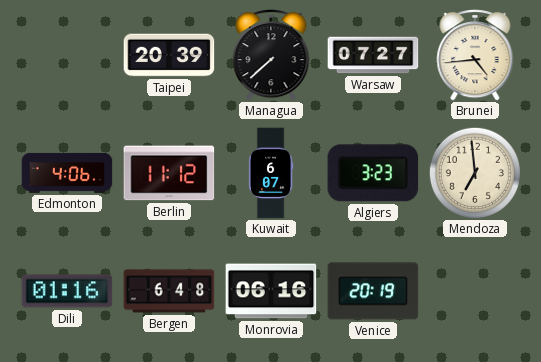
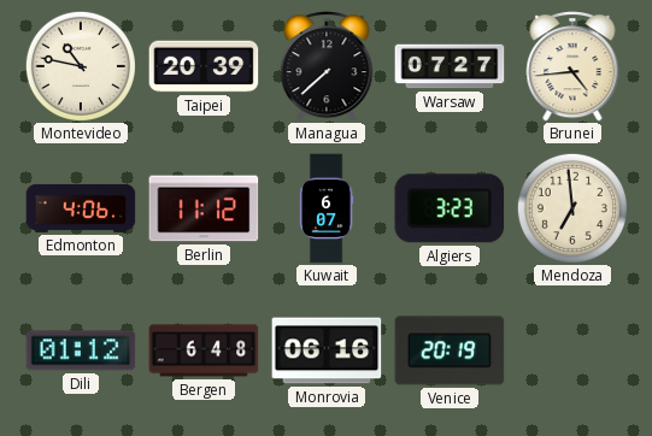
Montevideo: none -> 10:47 (81, 66)
Dili: 01:16 -> 01:12 (81, 350)
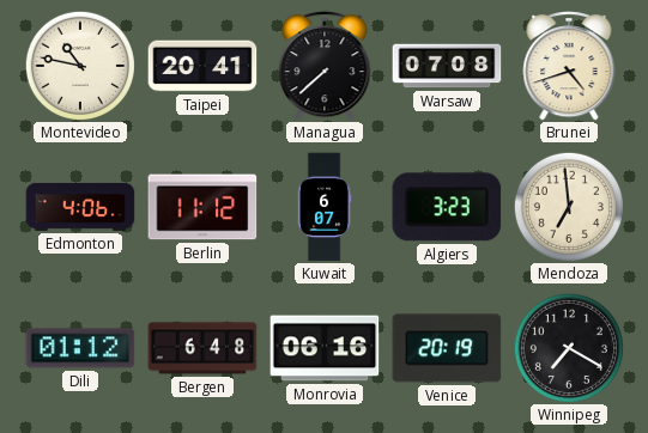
Taipei: 20:39 -> 20:41 (202, 66)
Warsaw: 07:27 -> 07:08 (447, 66)
Brunei: 4:44 -> 4:42 (569, 66)
Winnipeg: none -> 7:20 (569, 348)
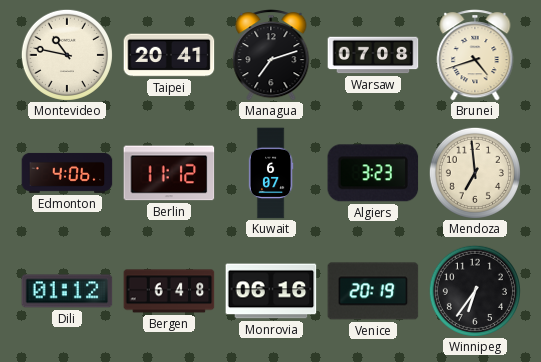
Managua: 7:38 -> 7:12 (271, 55)
Winnipeg: 7:20 -> 6:36 (475, 291)
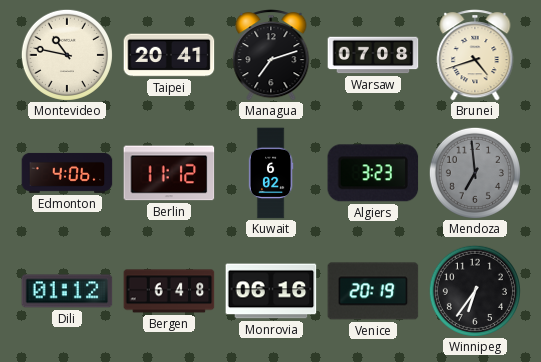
Kuwait: 6:07 -> 6:02 (271, 173)
Mendoza dial: cream -> grey (475, 173)
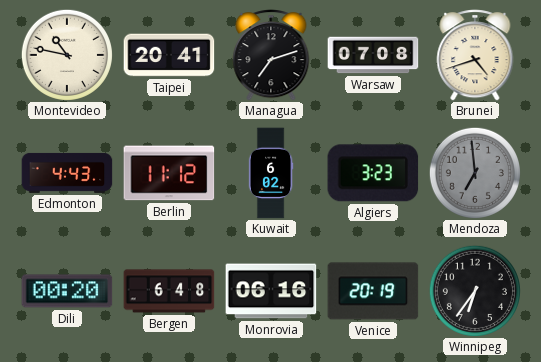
Edmonton: 4:06 -> 4:43 (67, 173)
Dili: 01:12 -> 00:20 (67, 291)
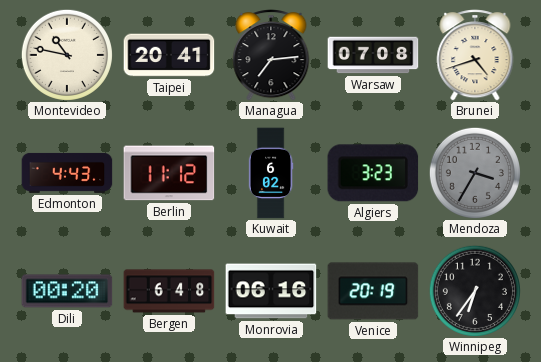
Managua: 7:12 -> 7:14 (271, 55)
Mendoza: 6:59 -> 3:35 (475, 173)
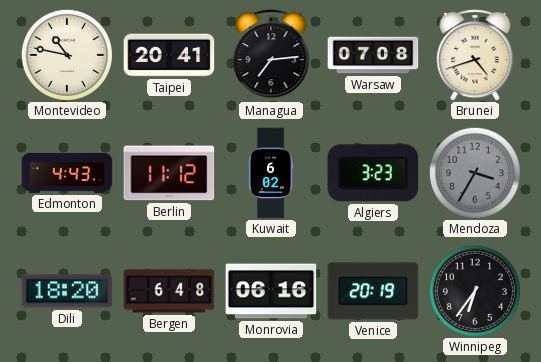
Dili: 00:20 -> 18:20 (67, 291)
